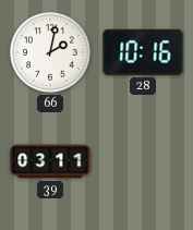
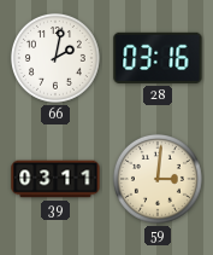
28: 10:16 -> 03:16 (158, 58)
59: none -> 3:01 (158, 179)
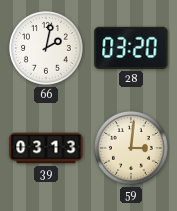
28: 03:16 -> 03:20 (131, 48)
39: 03:11 -> 03:13 (46, 148)
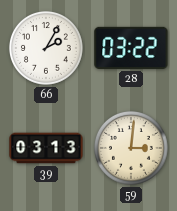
66: 2:02 -> 2:05 (46, 48)
28: 03:20 -> 03:22 (131, 48)
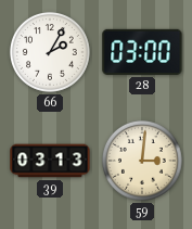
28: 03:22 -> 03:00 (142, 52)
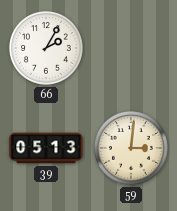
28: 03:00 -> none (142, 52)
39: 03:13 -> 05:13 (46, 148)
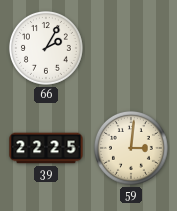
39: 05:13 -> 22:25 (46, 148)
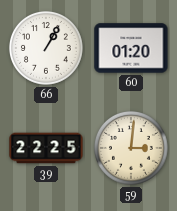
66: 2:05 -> 1:05 (46, 48)
60: none -> 01:20 (131, 48)
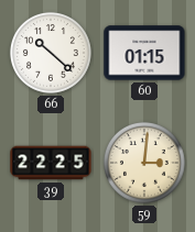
66: 1:05 -> 10:22 (51, 53)
60: 01:20 -> 01:15 (144, 53)
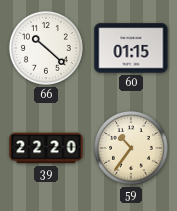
39: 22:25 -> 22:20 (46, 148)
59: 3:01 -> 10:36 (131, 148)
